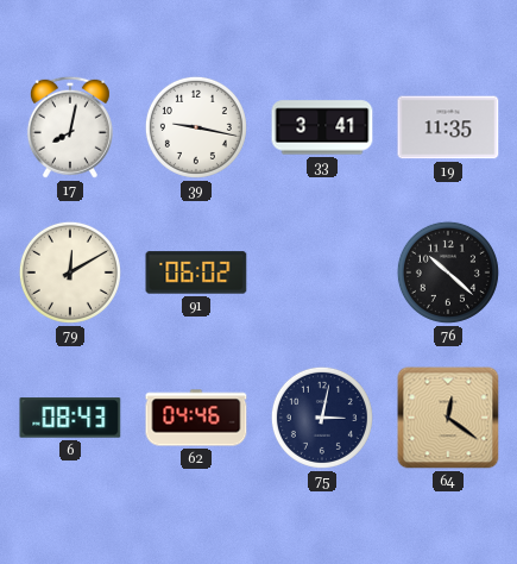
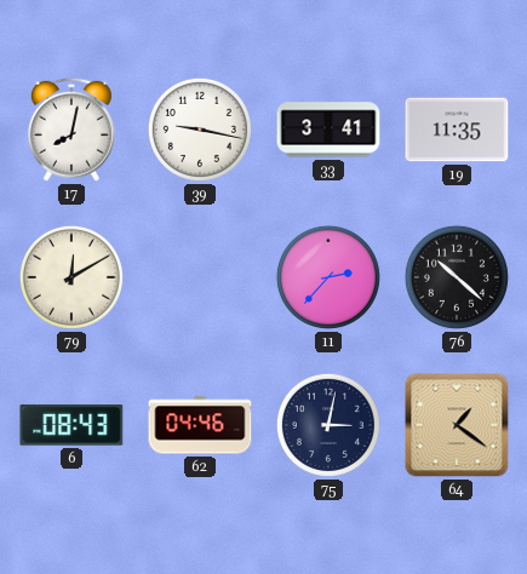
91: 06:02 -> none (196, 272)
11: none -> 2:37 (328, 277)
64: 12:21 -> 1:21 (457, 425)
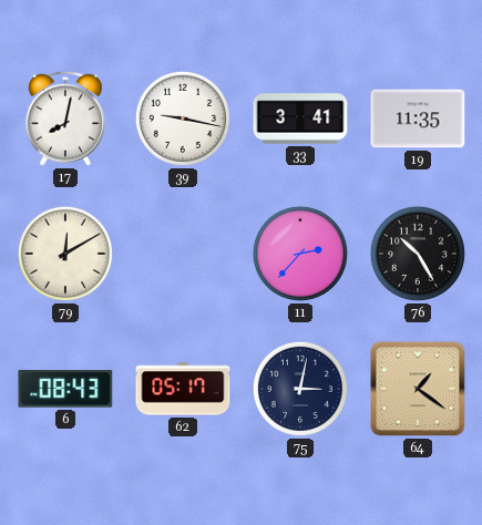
76: 10:22 -> 10:25 (418, 254)
62: 04:46 -> 05:17 (183, 389)
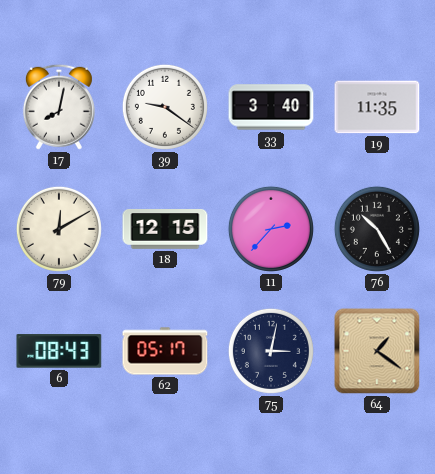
39: 9:17 -> 9:21 (165, 107)
33: 3:41 -> 3:40 (271, 107)
18: none -> 12:15 (165, 230)
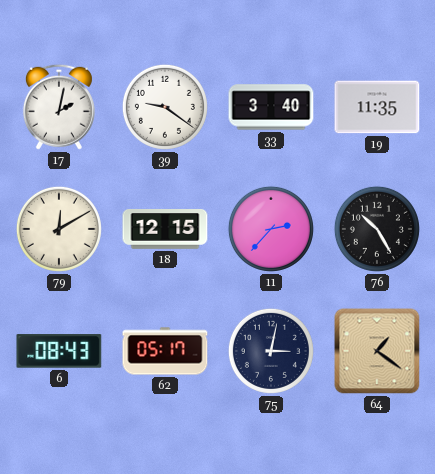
17: 8:02 -> 2:02 (59, 107)
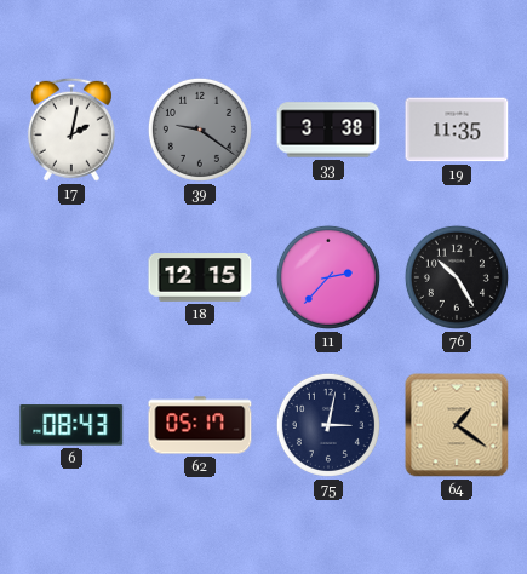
39 dial: white -> grey (200, 130)
33: 3:40 -> 3:38 (328, 130)
79: 12:10 -> none (59, 229)
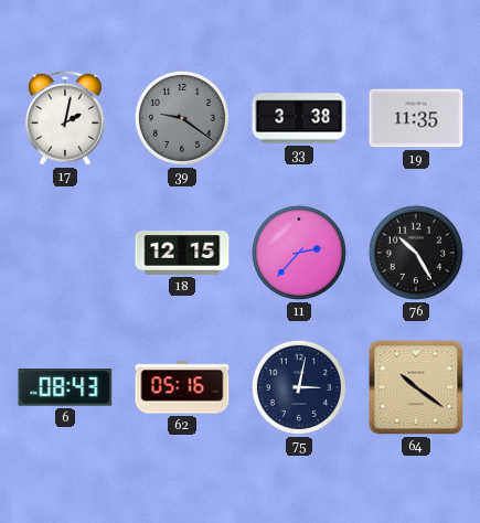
62: 05:17 -> 05:16 (182, 387)
64: 1:21 -> 10:21 (416, 387)
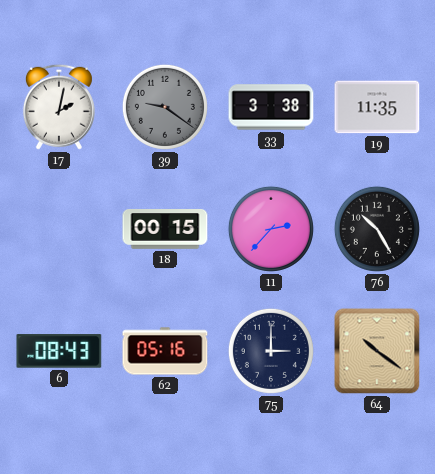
18: 12:15 -> 00:15 (165, 230)
75: 3:02 -> 3:00 (271, 351)
